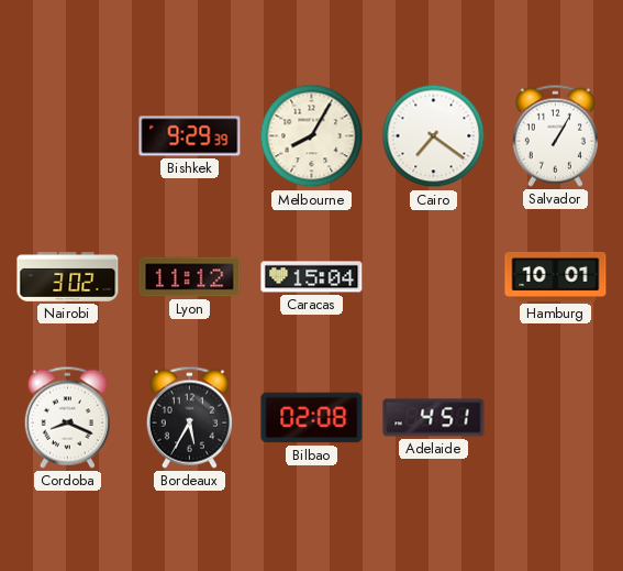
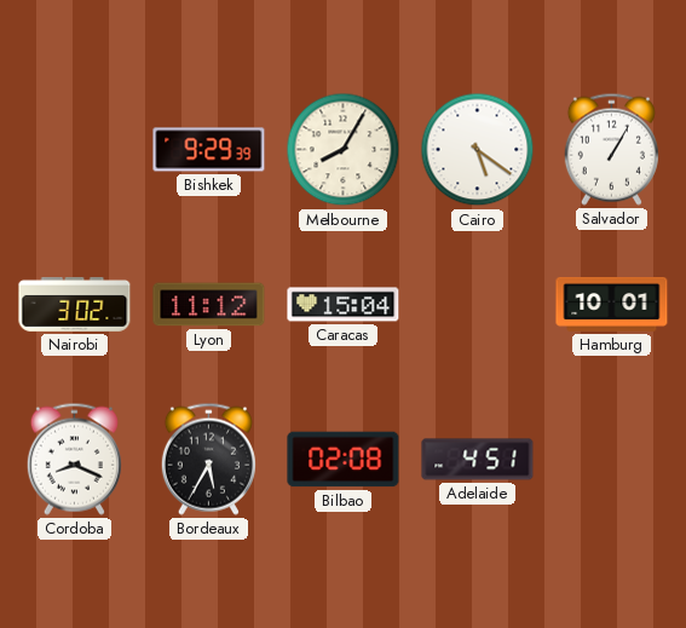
Cairo: 7:21 -> 5:21 (478, 150)
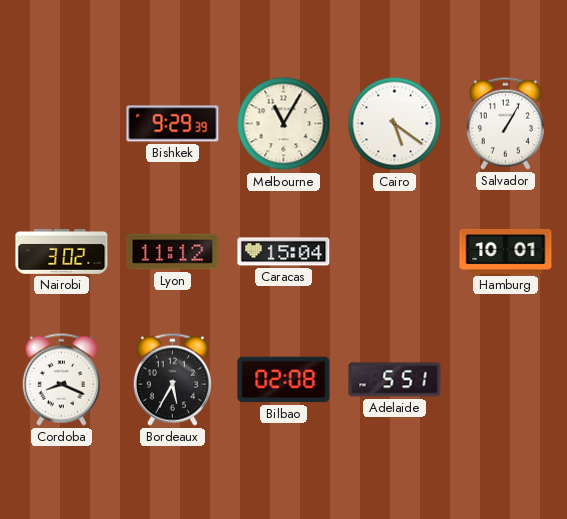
Melbourne: 8:05 -> 11:05 (284, 124)
Adelaide: 4:51 -> 5:51 (395, 380)
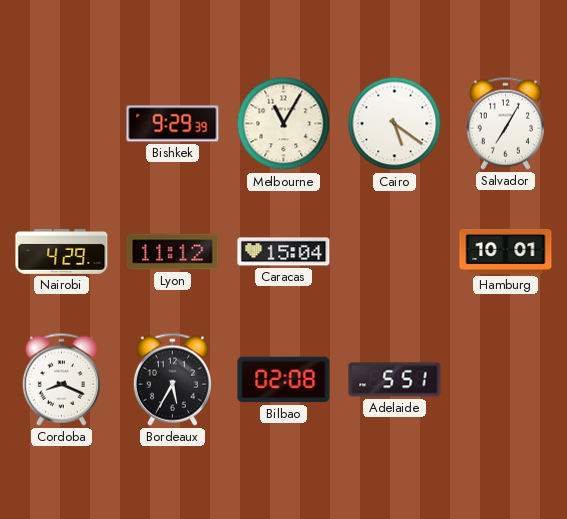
Salvador: 1:05 -> 7:05 (505, 123)
Nairobi: 3:02 -> 4:29 (62, 251)
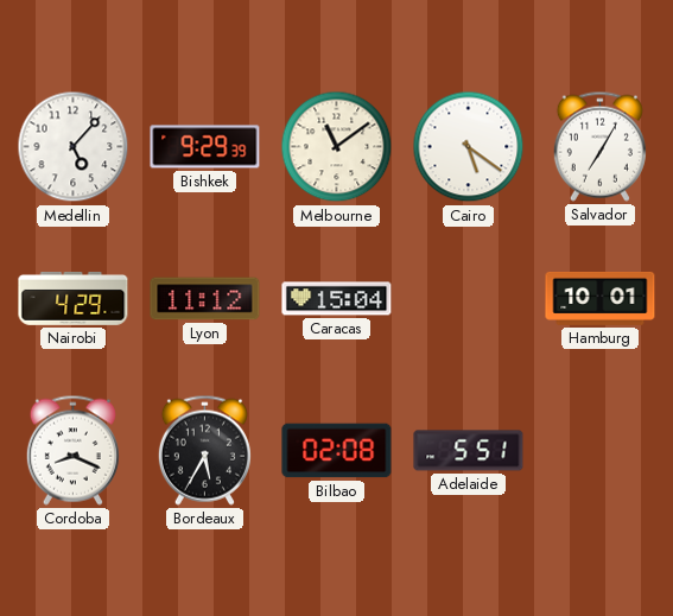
Medellin: none -> 5:07 (74, 147)
Melbourne: 11:05 -> 11:09 (337, 147)
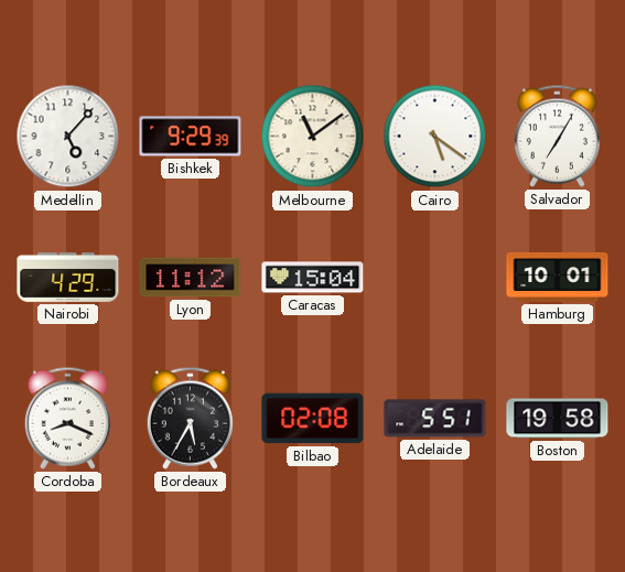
Boston: none -> 19:58 (558, 419)
